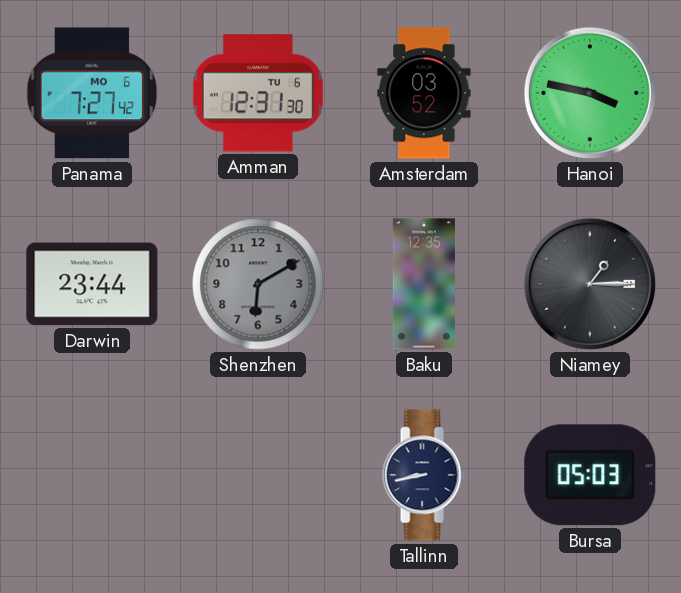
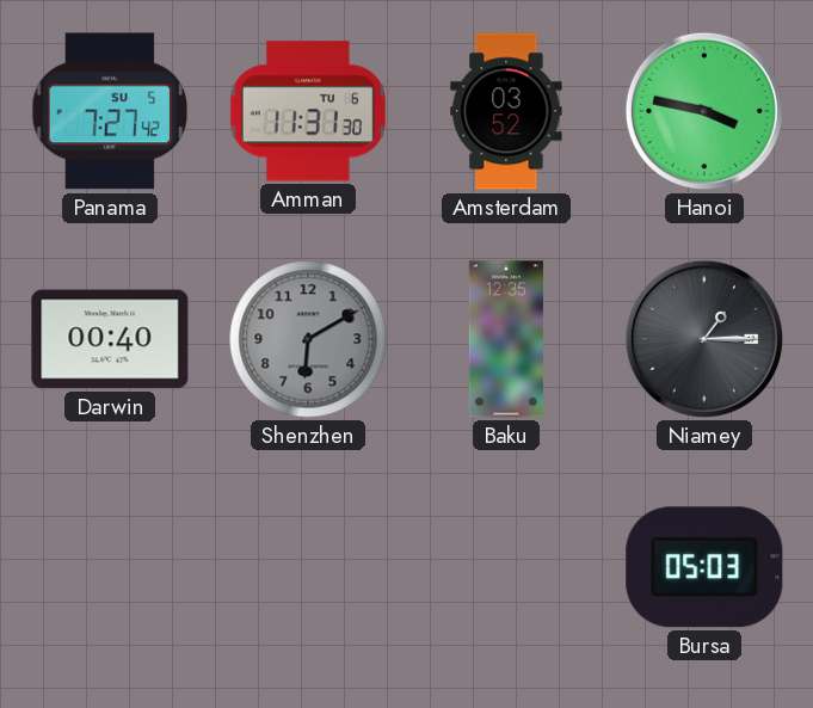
Panama date: MO 6 -> SU 5 (110, 111)
Amman: 12:31 -> 11:31 (308, 111)
Darwin: 23:44 -> 00:40 (110, 339)
Tallinn: 8:43 -> none (424, 475)
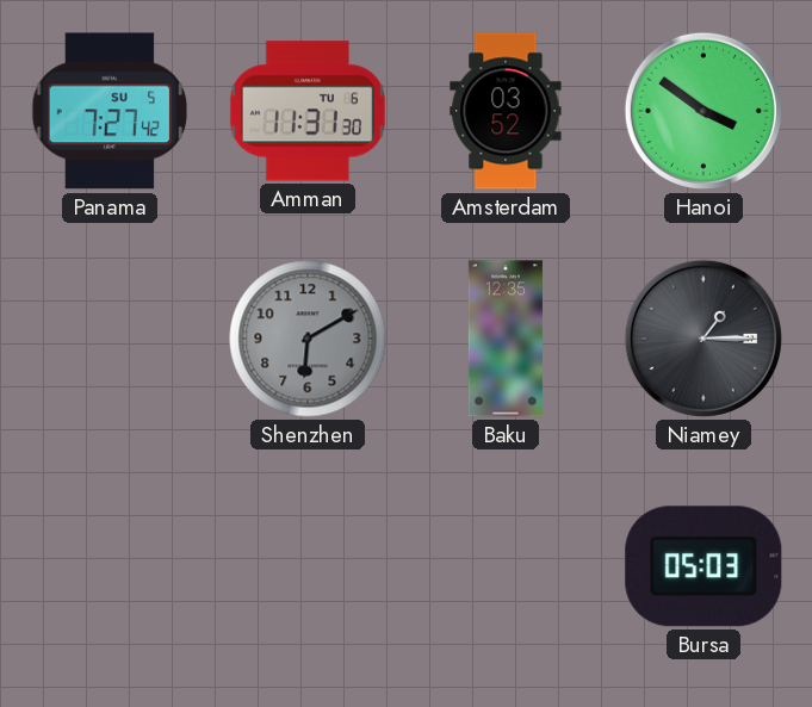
Hanoi: 3:47 -> 3:51 (703, 111)
Darwin: 00:40 -> none (110, 339)
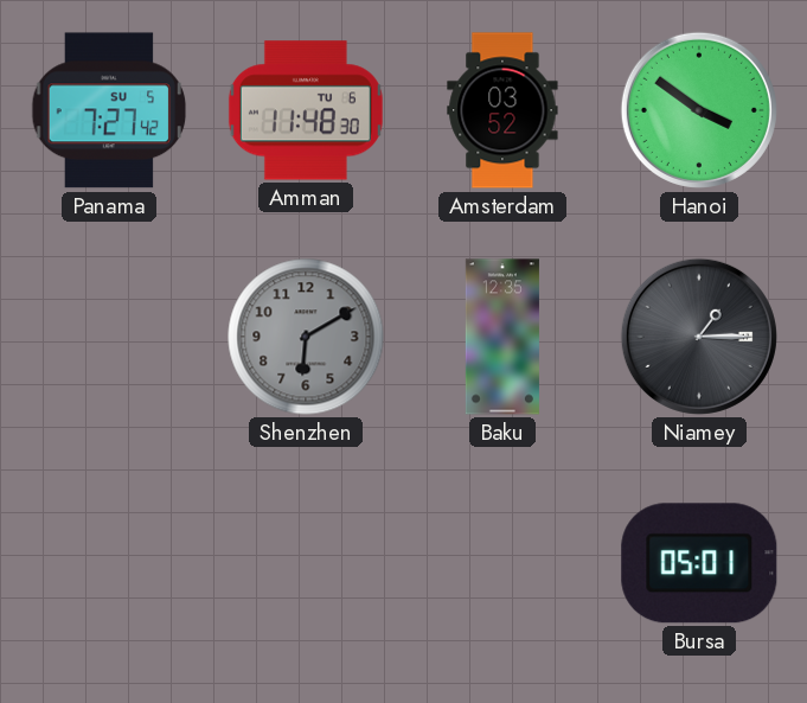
Amman: 11:31 -> 11:48 (306, 110)
Bursa: 05:03 -> 05:01 (699, 563)
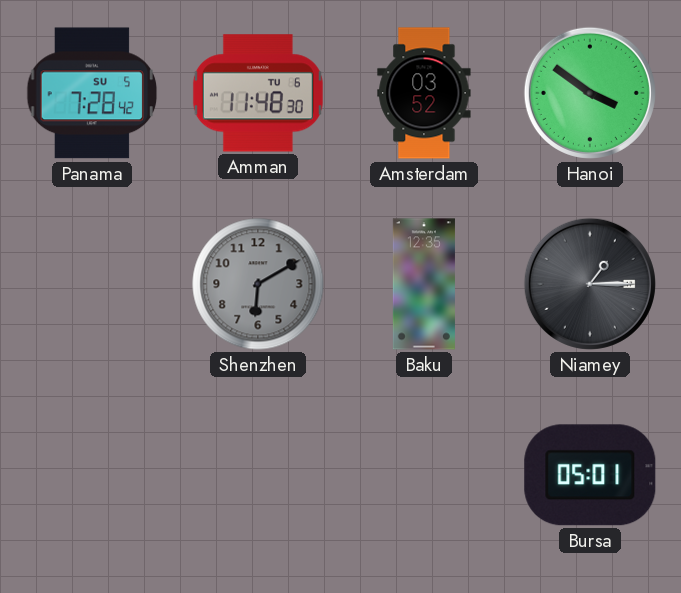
Panama: 7:27 -> 7:28 (92, 93)
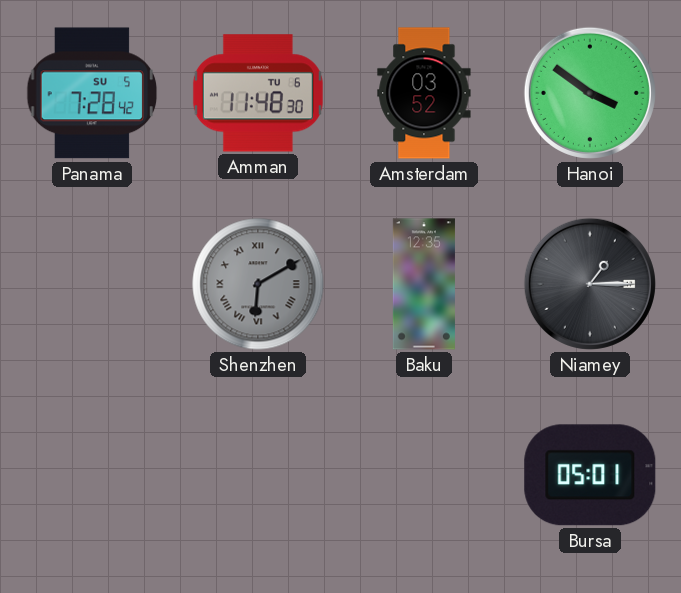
Shenzhen numerals: Arabic -> Roman (258, 284)
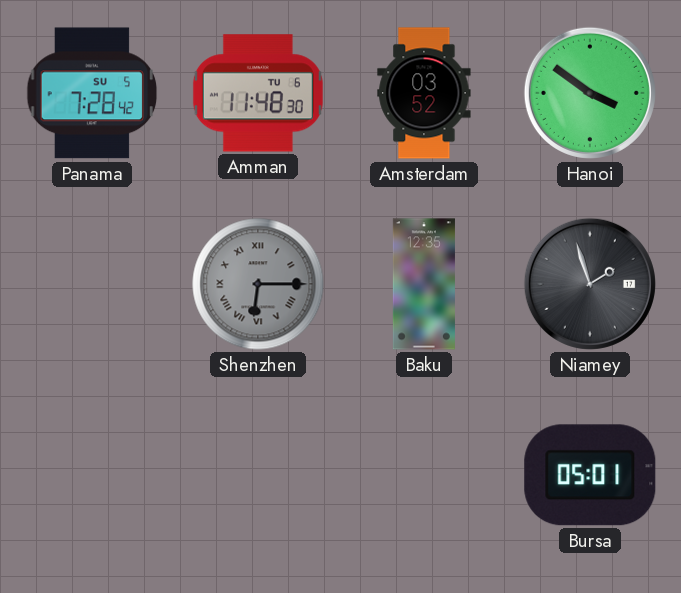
Shenzhen: 6:10 -> 6:15 (258, 284)
Niamey: 1:15 -> 1:57 (590, 284)
